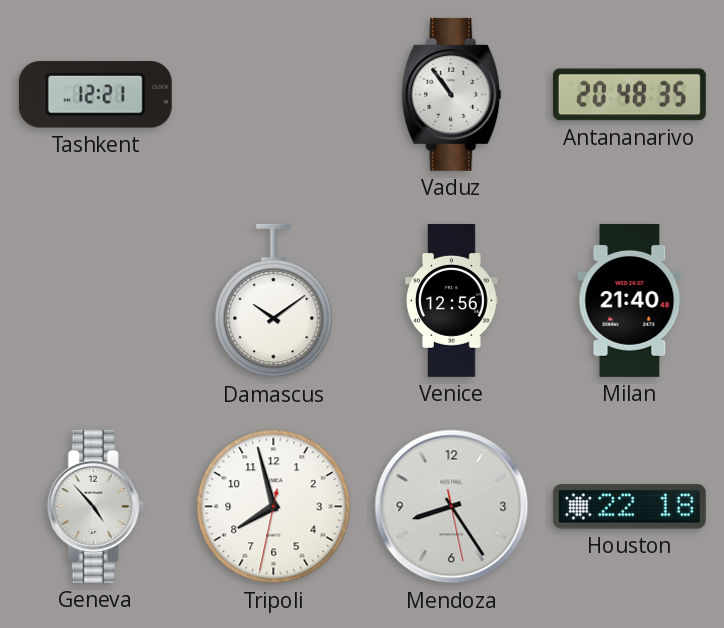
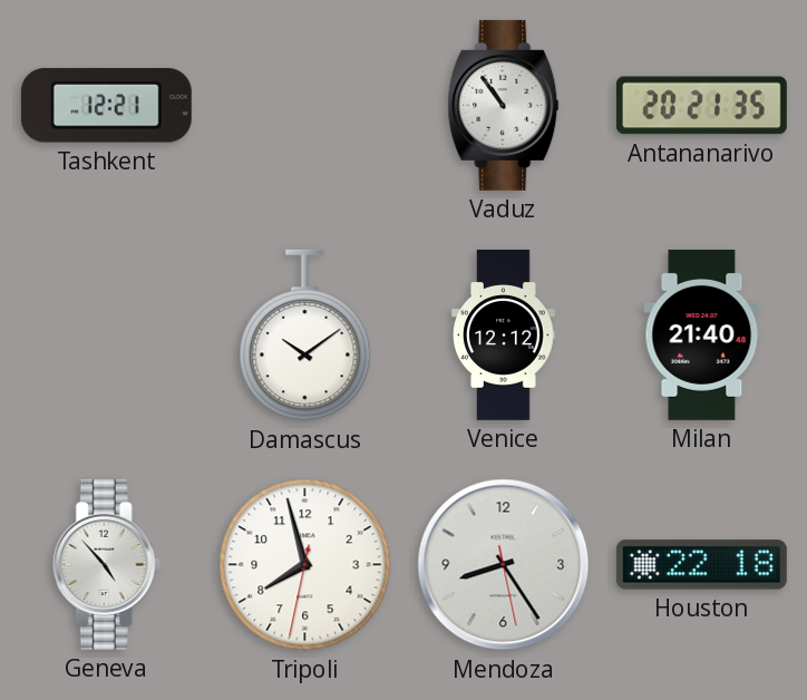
Antananarivo: 20:48 -> 20:21 (701, 106)
Venice: 12:56 -> 12:12 (504, 334)
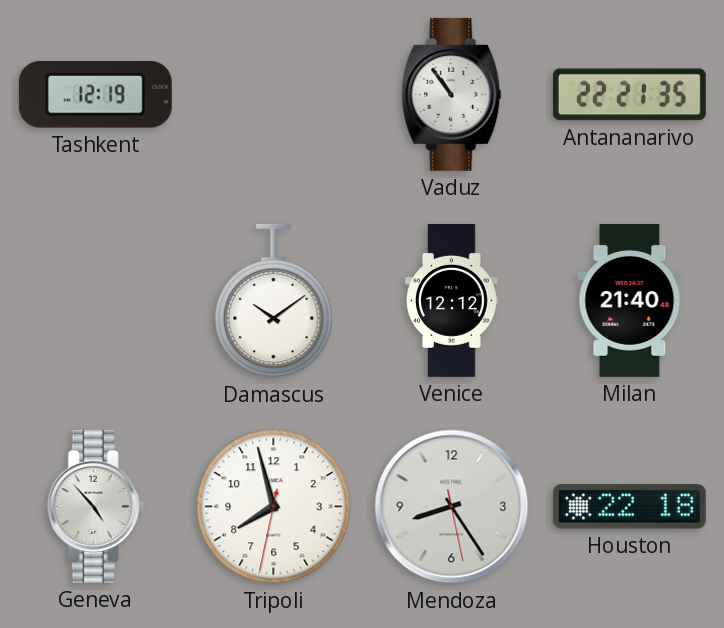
Tashkent: 12:21 -> 12:19 (95, 95)
Antananarivo: 20:21 -> 22:21 (629, 95)
